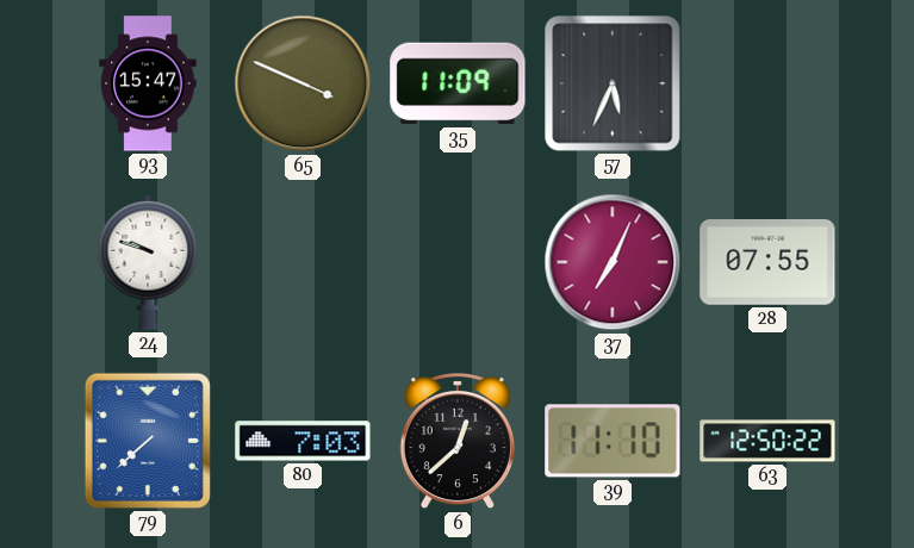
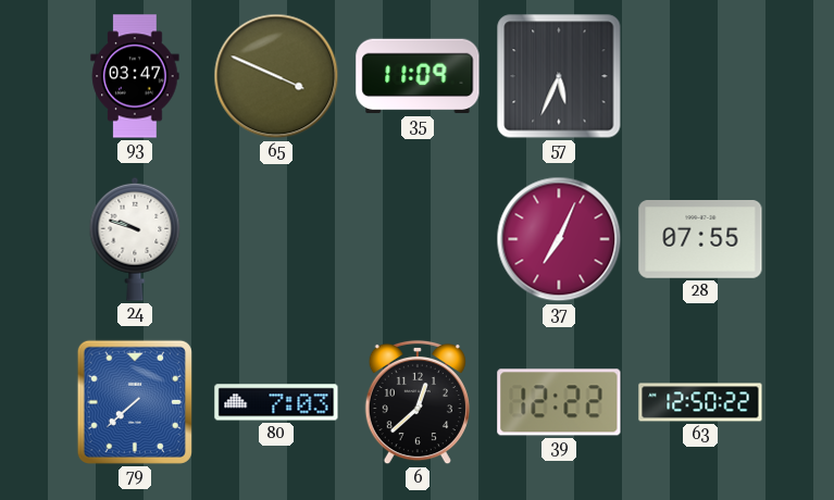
93: 15:47 -> 03:47 (135, 76)
39: 11:10 -> 12:22 (559, 402)
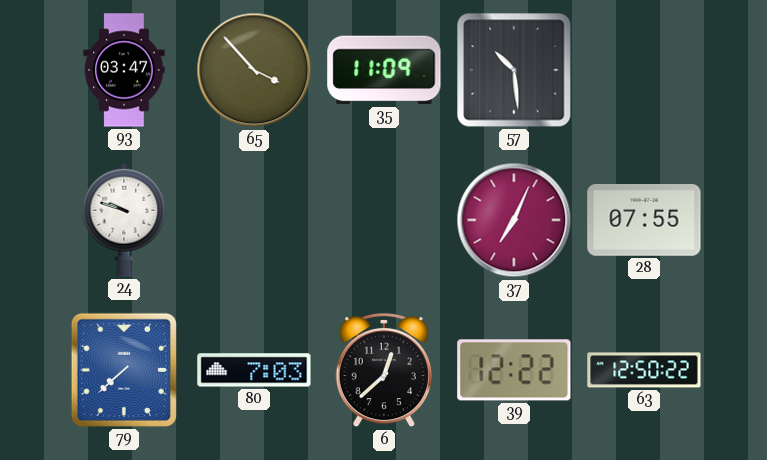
65: 3:49 -> 3:53 (254, 70)
57: 5:34 -> 10:29 (514, 70)
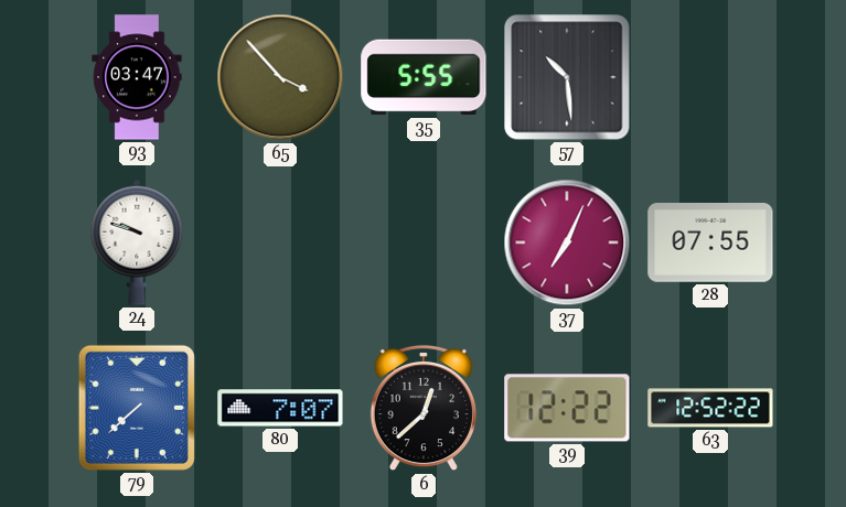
35: 11:09 -> 5:55 (424, 77)
80: 7:03 -> 7:07 (280, 408)
63: 12:50 -> 12:52 (710, 408)
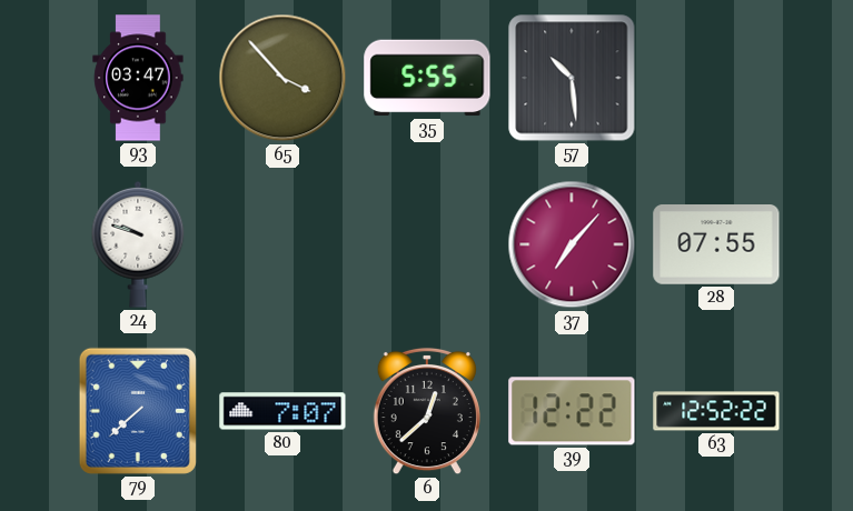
37: 7:04 -> 7:07 (572, 244)
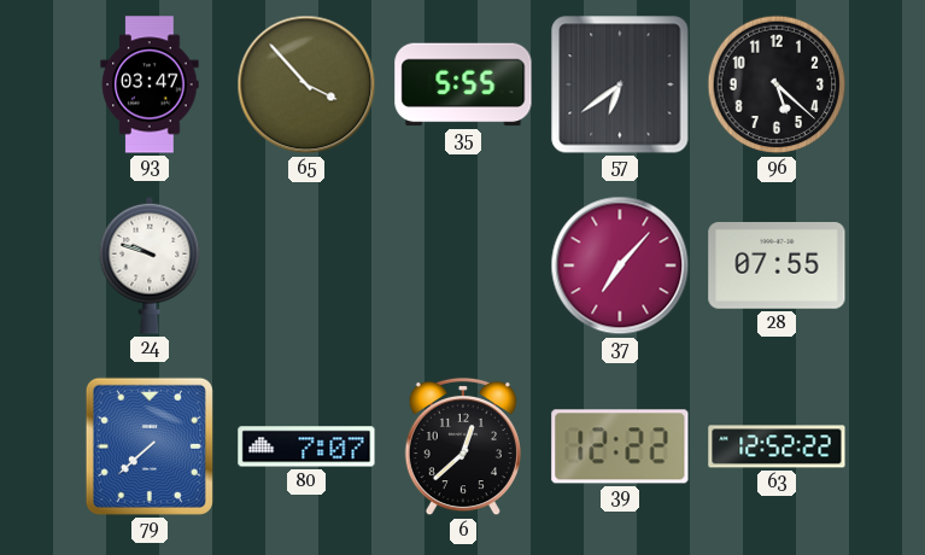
57: 10:29 -> 6:39 (620, 84)
96: none -> 5:22 (777, 84)
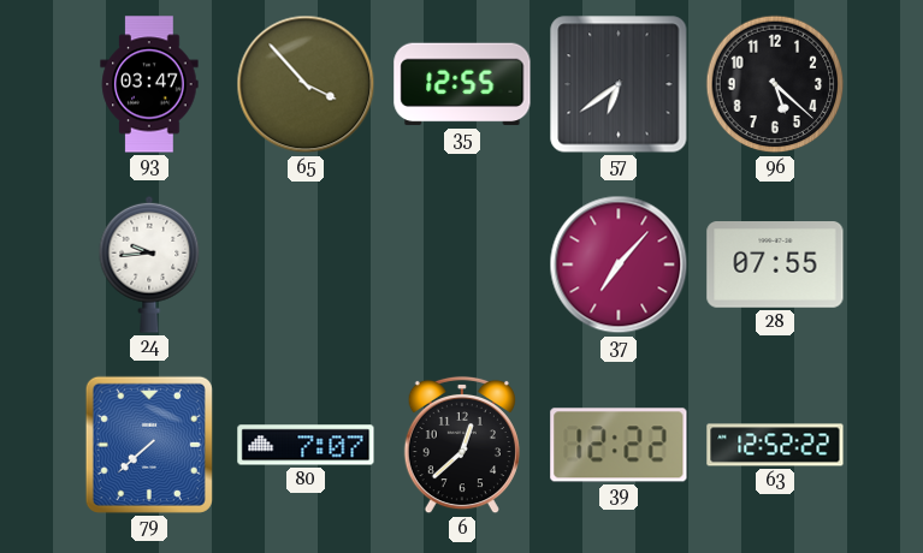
35: 5:55 -> 12:55 (462, 84)
24: 9:48 -> 9:44 (149, 264)
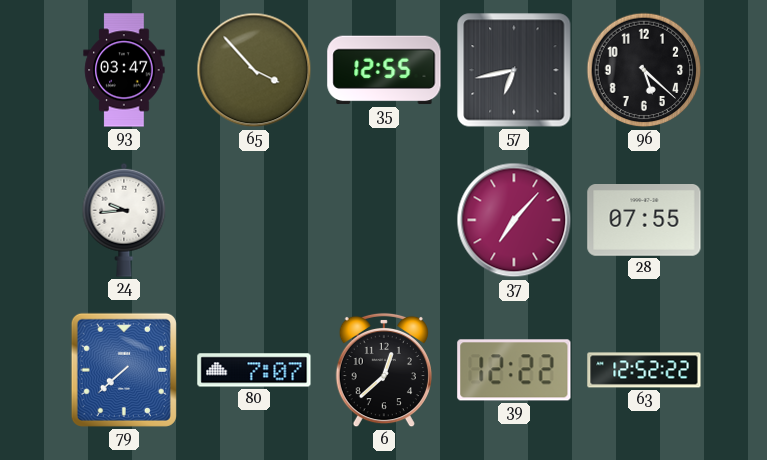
57: 6:39 -> 6:43 (514, 70)
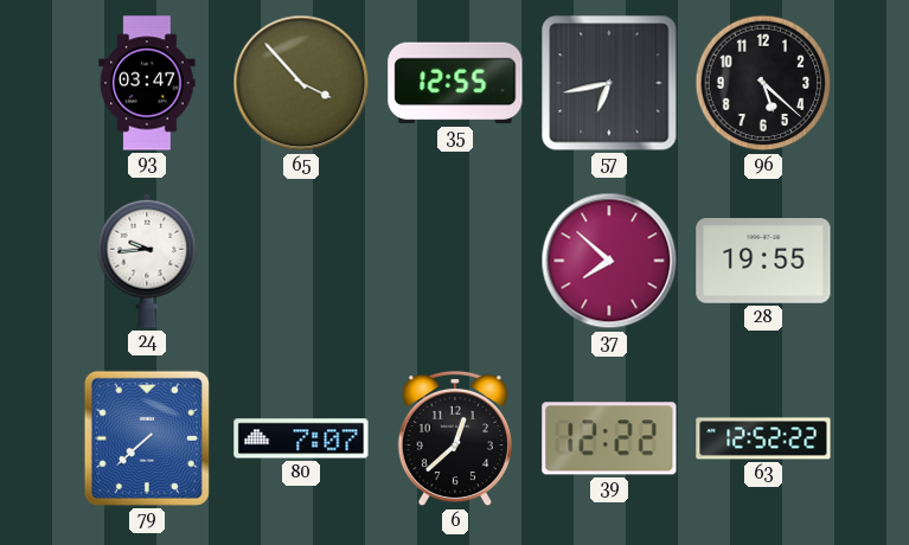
37: 7:07 -> 7:52 (609, 261)
28: 07:55 -> 19:55 (763, 262)
